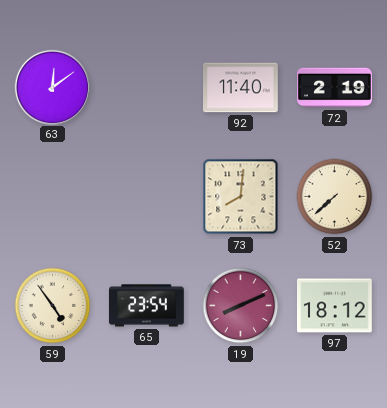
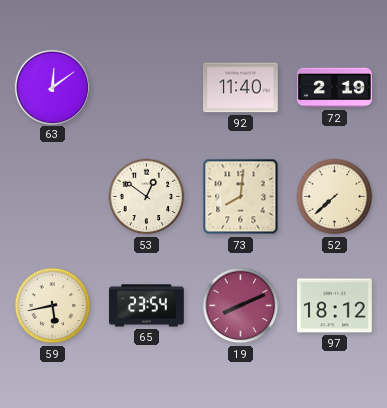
53: none -> 12:51 (147, 197)
59: 4:54 -> 5:43 (53, 306)
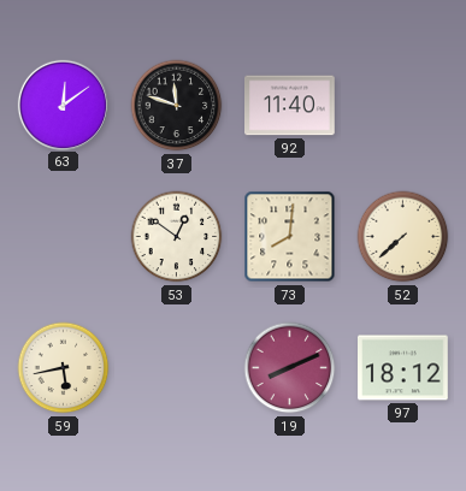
37: none -> 11:48 (177, 106)
72: 2:19 -> none (335, 88)
65: 23:54 -> none (147, 306)
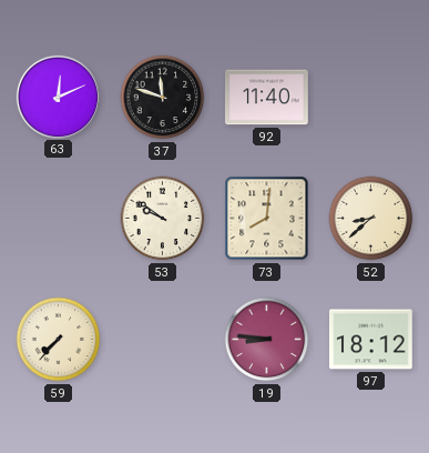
63: 12:09 -> 12:11 (58, 97)
53: 12:51 -> 9:51 (163, 219)
52: 7:38 -> 8:38 (371, 219)
59: 5:43 -> 7:37 (59, 340)
19: 8:11 -> 8:46 (267, 340)
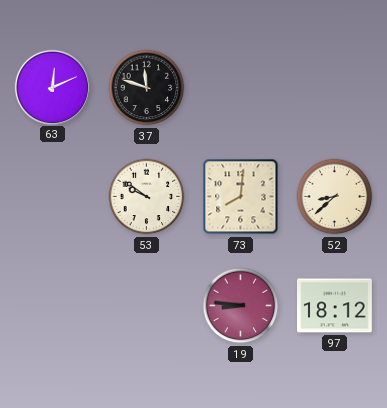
92: 11:40 -> none (267, 98)
59: 7:37 -> none (59, 340)
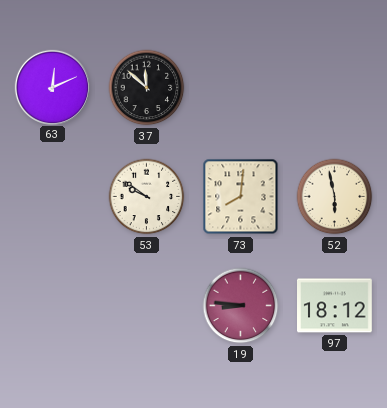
37: 11:48 -> 11:52 (147, 88)
52: 8:38 -> 5:58 (335, 197)
